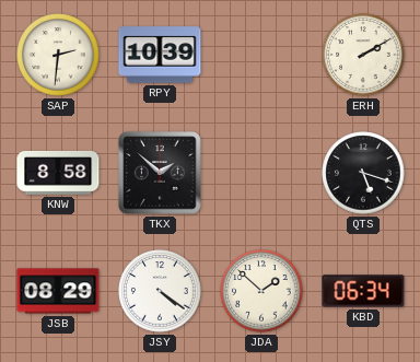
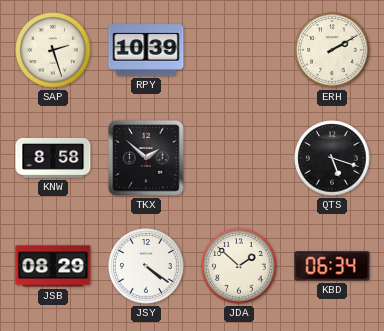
SAP: 2:31 -> 2:27 (53, 50)
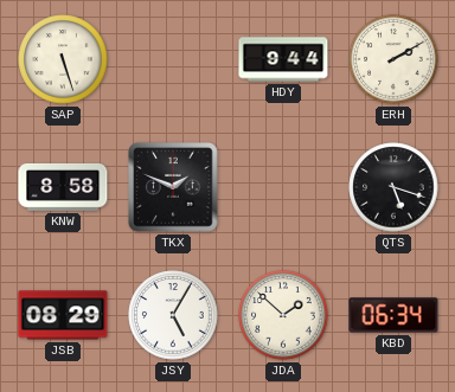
SAP: 2:27 -> 5:27 (63, 59)
RPY: 10:39 -> none (146, 50)
HDY: none -> 9:44 (283, 59)
TKX: 1:52 -> 1:49 (173, 187)
JSY: 4:21 -> 5:05 (173, 315)
